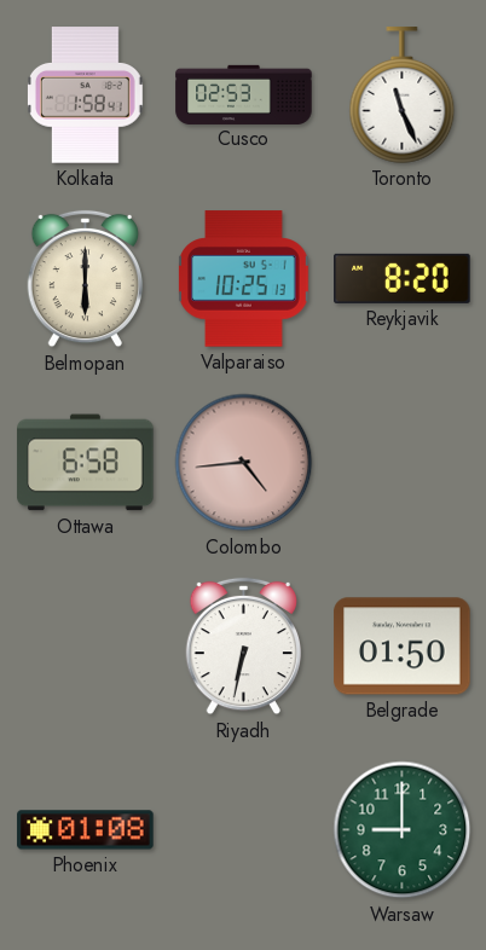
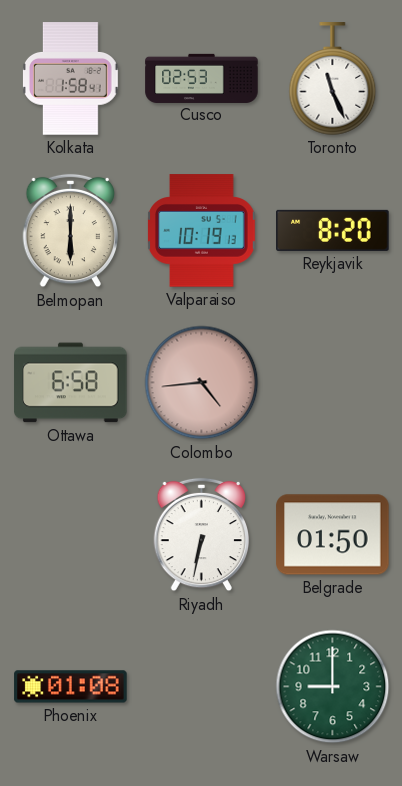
Valparaiso: 10:25 -> 10:19 (202, 231)
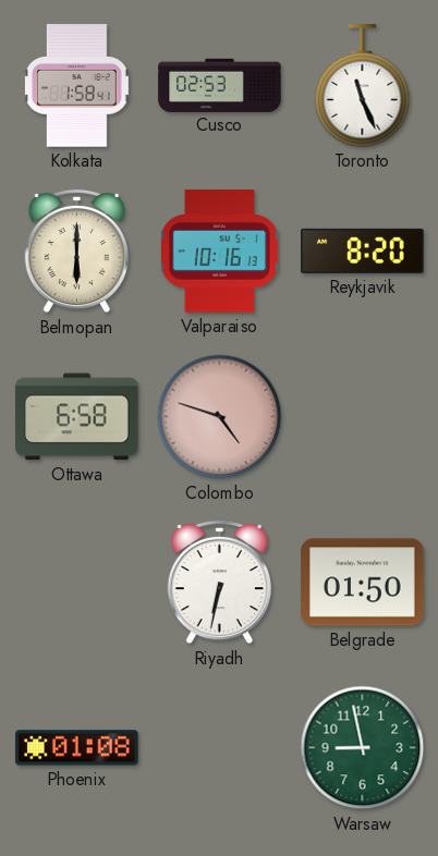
Valparaiso: 10:19 -> 10:16 (220, 252)
Colombo: 4:44 -> 4:48 (220, 417)
Warsaw: 9:00 -> 8:58 (363, 748)
